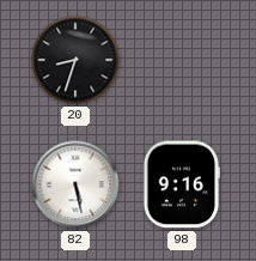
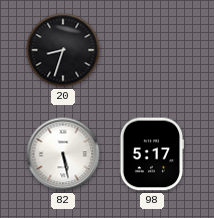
98: 9:16 -> 5:17 (152, 154)
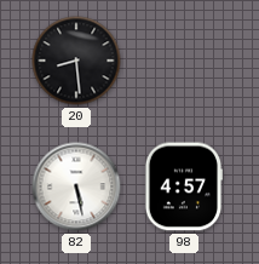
20: 8:33 -> 8:29 (76, 61)
98: 5:17 -> 4:57 (184, 186)
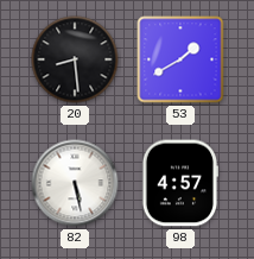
53: none -> 1:40 (180, 59)
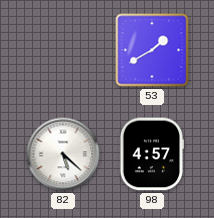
20: 8:29 -> none (75, 59)
82: 5:28 -> 5:22 (63, 154)
